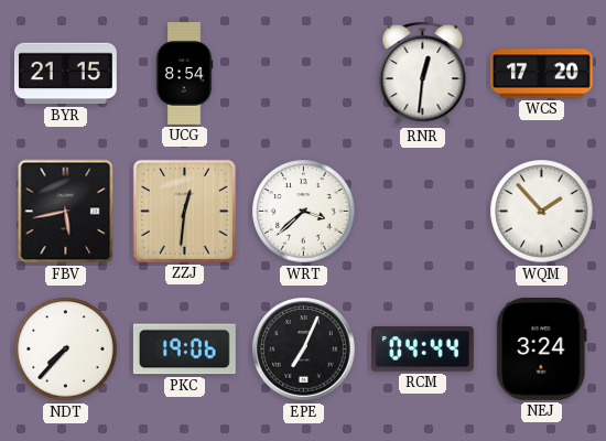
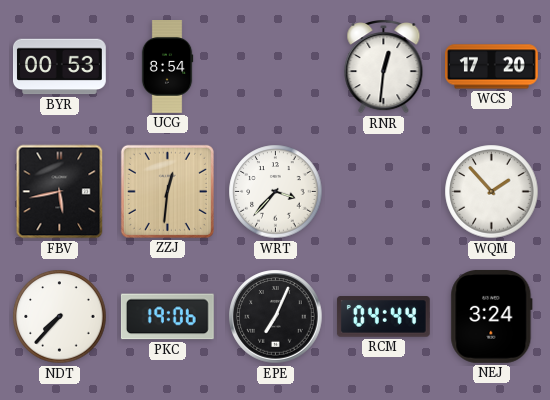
BYR: 21:15 -> 00:53 (60, 67)
WRT: 3:38 -> 3:37 (276, 192)
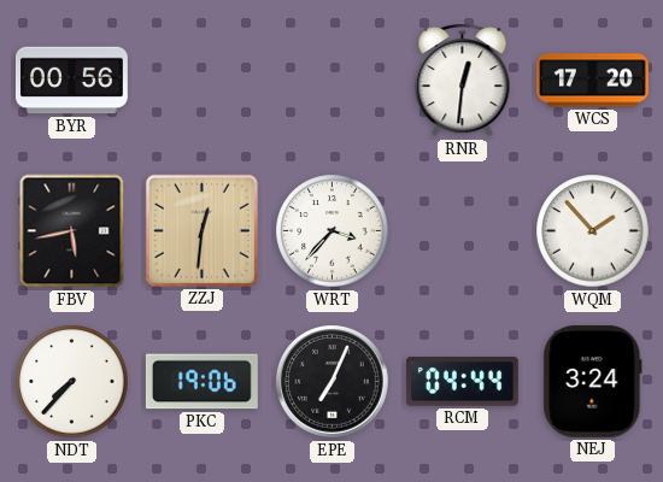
BYR: 00:53 -> 00:56 (72, 81)
UCG: 8:54 -> none (167, 67)
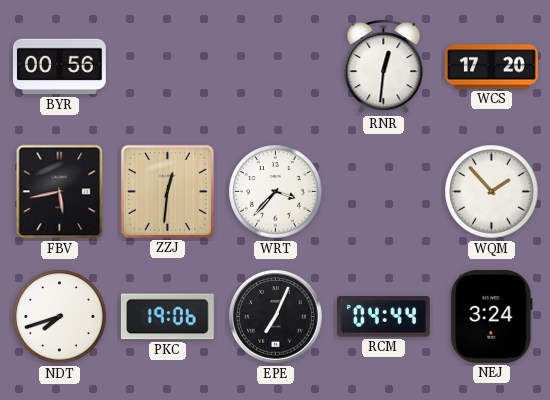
NDT: 7:37 -> 7:42 (60, 317)
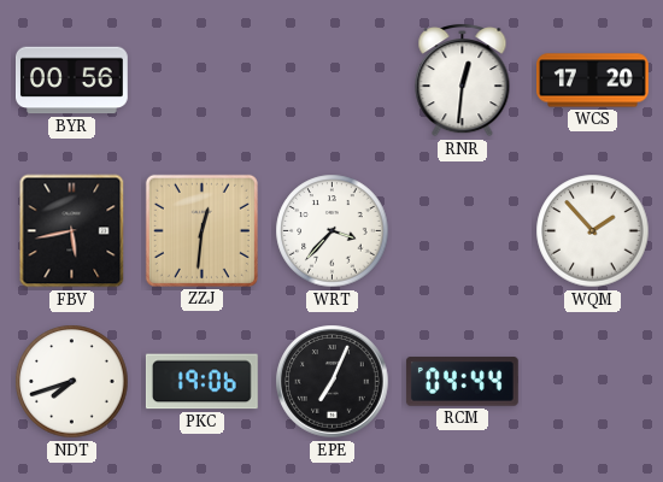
NEJ: 3:24 -> none (492, 316)
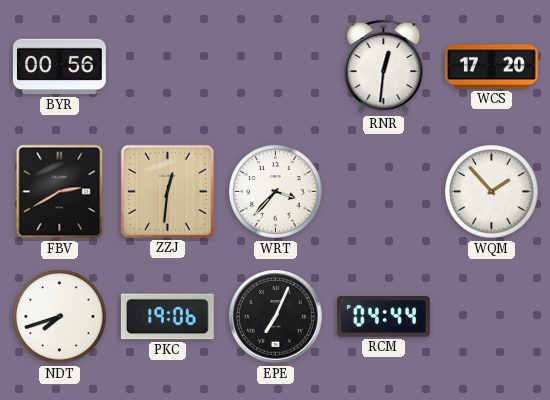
FBV: 5:43 -> 2:40 (60, 192)
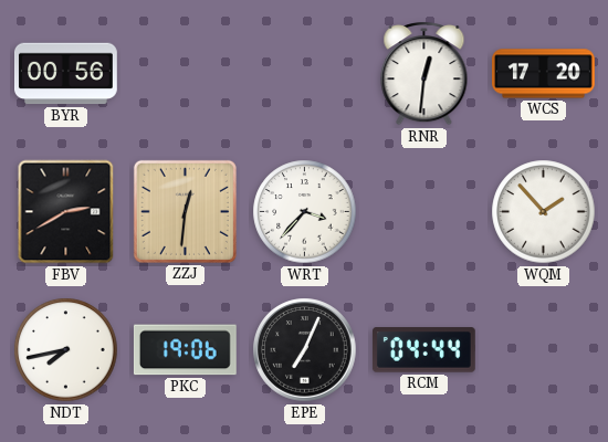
NDT: 7:42 -> 7:43 (66, 350)
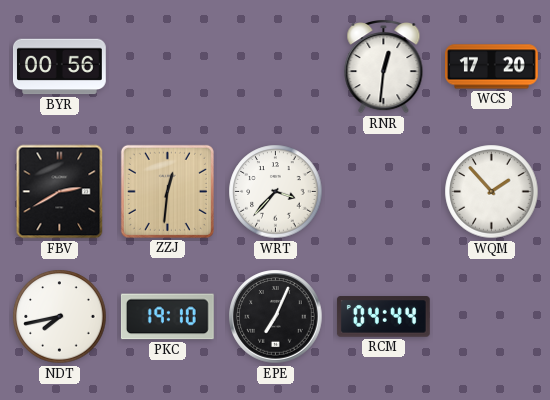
PKC: 19:06 -> 19:10 (167, 317)
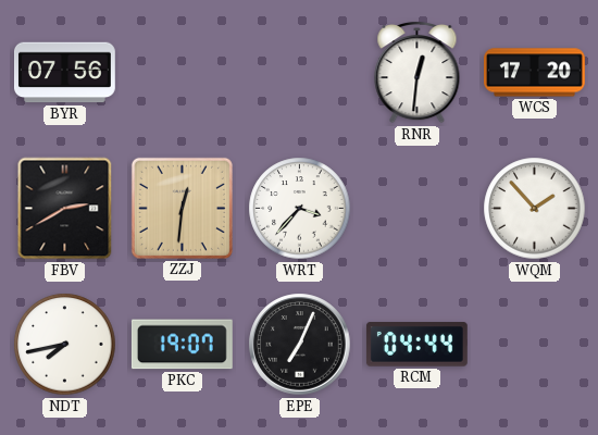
BYR: 00:56 -> 07:56 (65, 73)
PKC: 19:10 -> 19:07 (182, 345)
